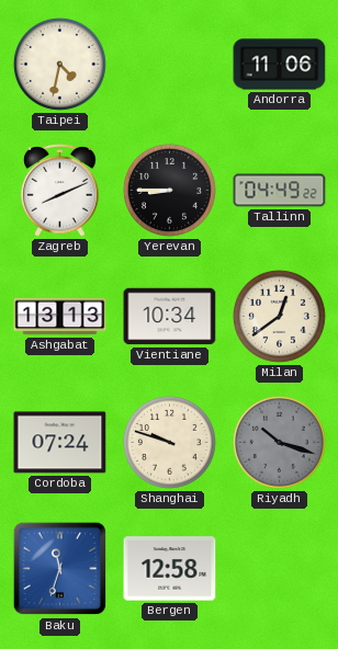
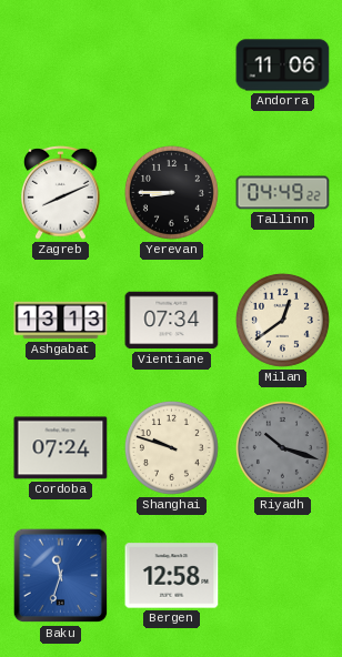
Taipei: 4:32 -> none (59, 64)
Vientiane: 10:34 -> 07:34 (172, 321)
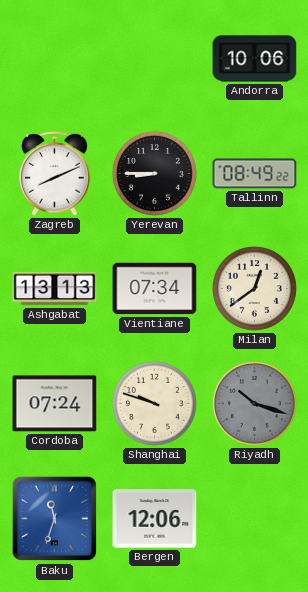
Andorra: 11:06 -> 10:06 (255, 59)
Tallinn: 04:49 -> 08:49 (255, 174)
Bergen: 12:58 -> 12:06 (155, 519)
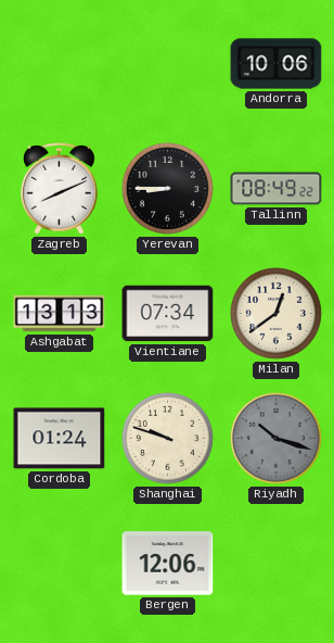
Cordoba: 07:24 -> 01:24 (60, 439)
Baku: 11:33 -> none (55, 519)
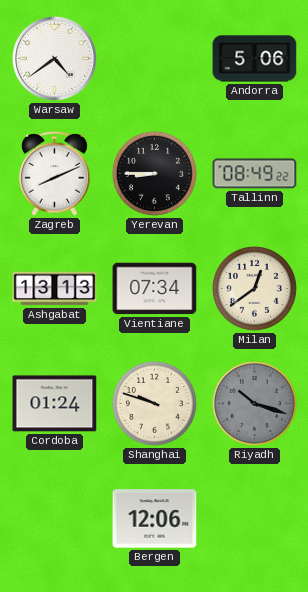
Warsaw: none -> 4:39 (55, 59)
Andorra: 10:06 -> 5:06 (255, 59)
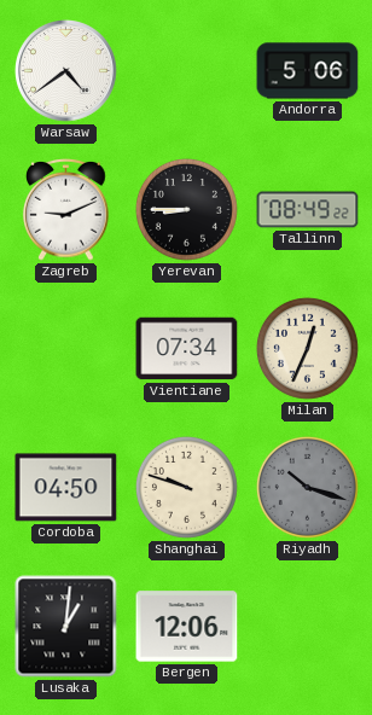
Zagreb: 8:11 -> 9:11 (66, 209)
Ashgabat: 13:13 -> none (55, 289)
Milan: 12:39 -> 12:34 (307, 348)
Cordoba: 01:24 -> 04:50 (66, 488)
Lusaka: none -> 1:01 (66, 627)
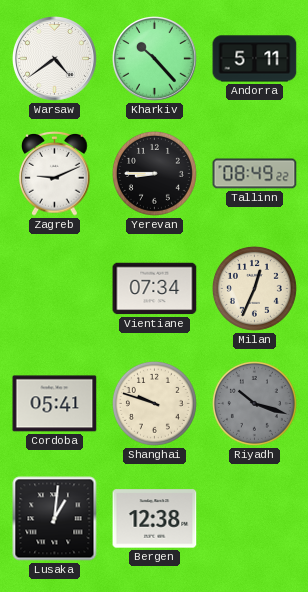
Kharkiv: none -> 10:23 (155, 59)
Andorra: 5:06 -> 5:11 (255, 59)
Cordoba: 04:50 -> 05:41 (55, 404)
Bergen: 12:06 -> 12:38 (155, 519)
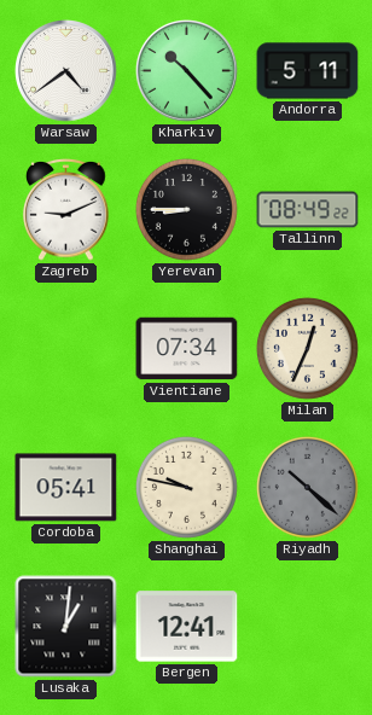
Shanghai: 9:48 -> 9:47 (186, 487)
Riyadh: 10:18 -> 10:22 (307, 487)
Bergen: 12:38 -> 12:41 (187, 627)
